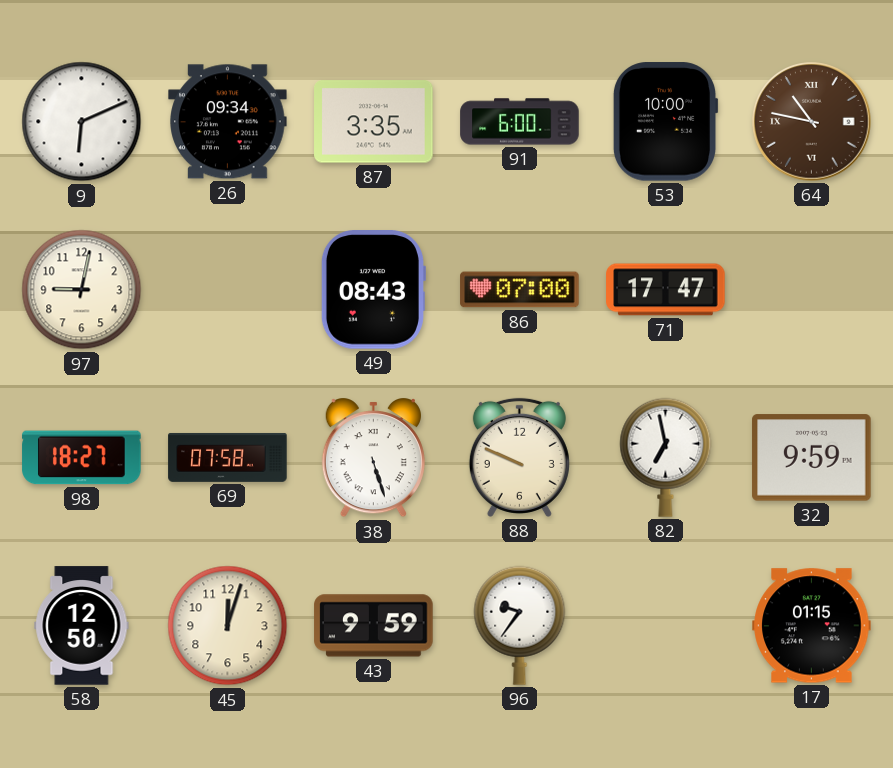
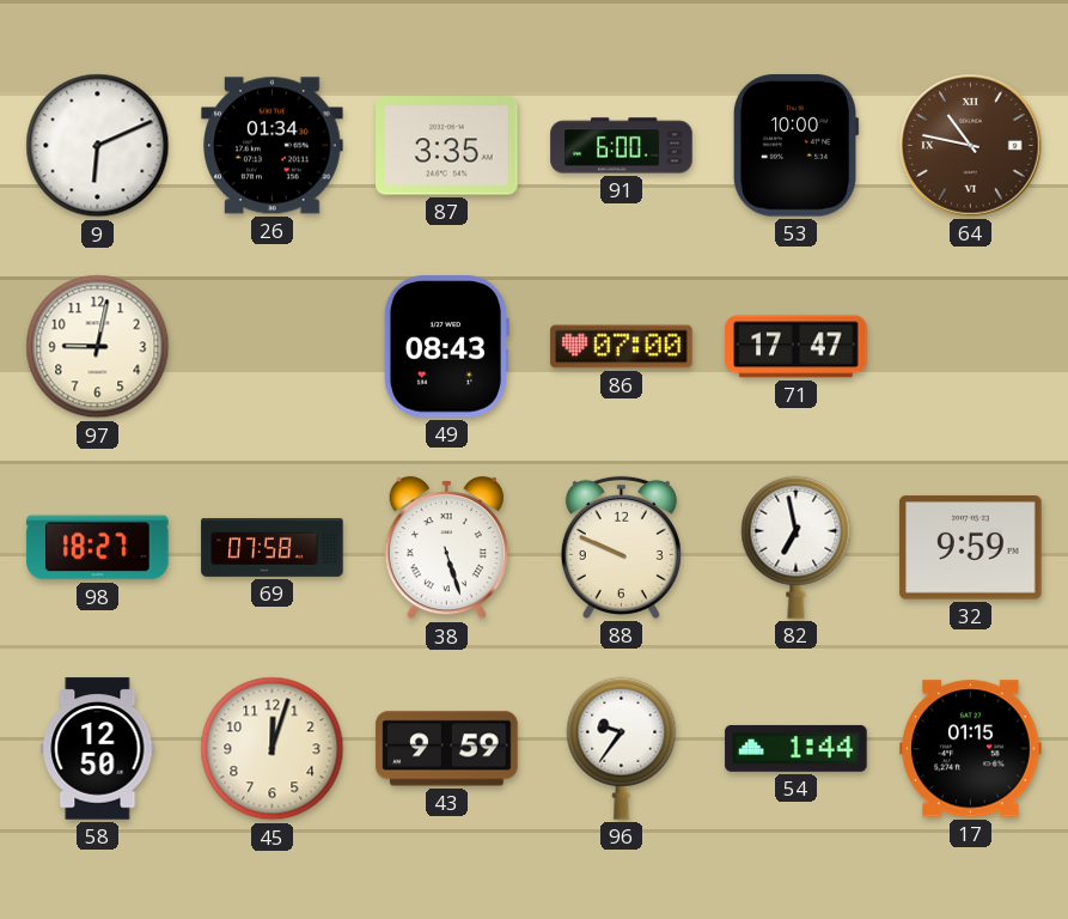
26: 09:34 -> 01:34 (273, 146)
54: none -> 1:44 (797, 748)
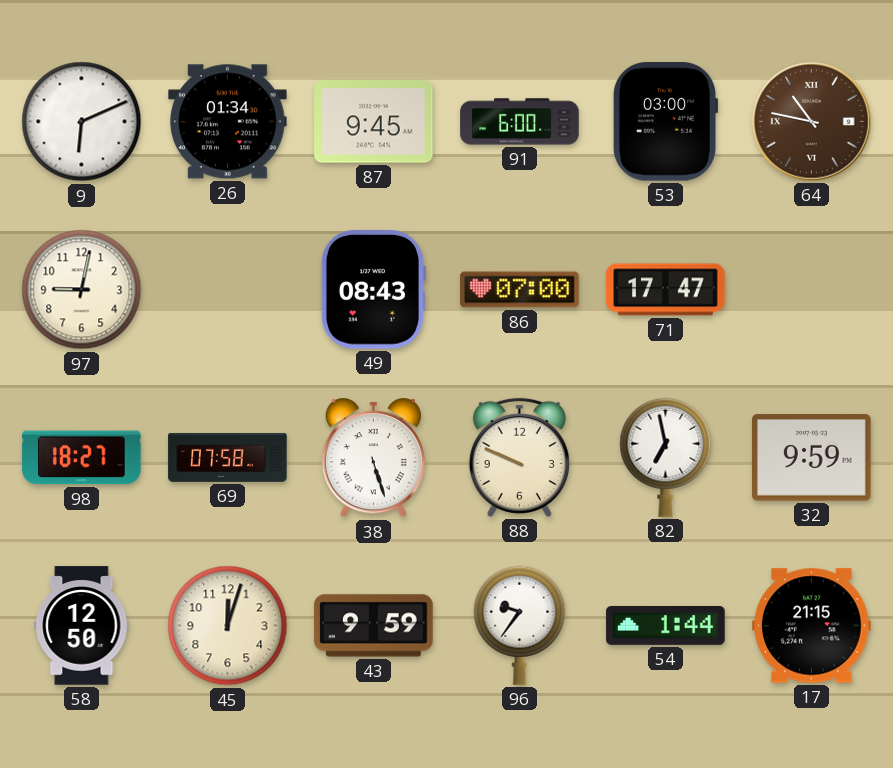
87: 3:35 -> 9:45 (374, 122)
53: 10:00 -> 03:00 (665, 122)
17: 01:15 -> 21:15 (812, 626)
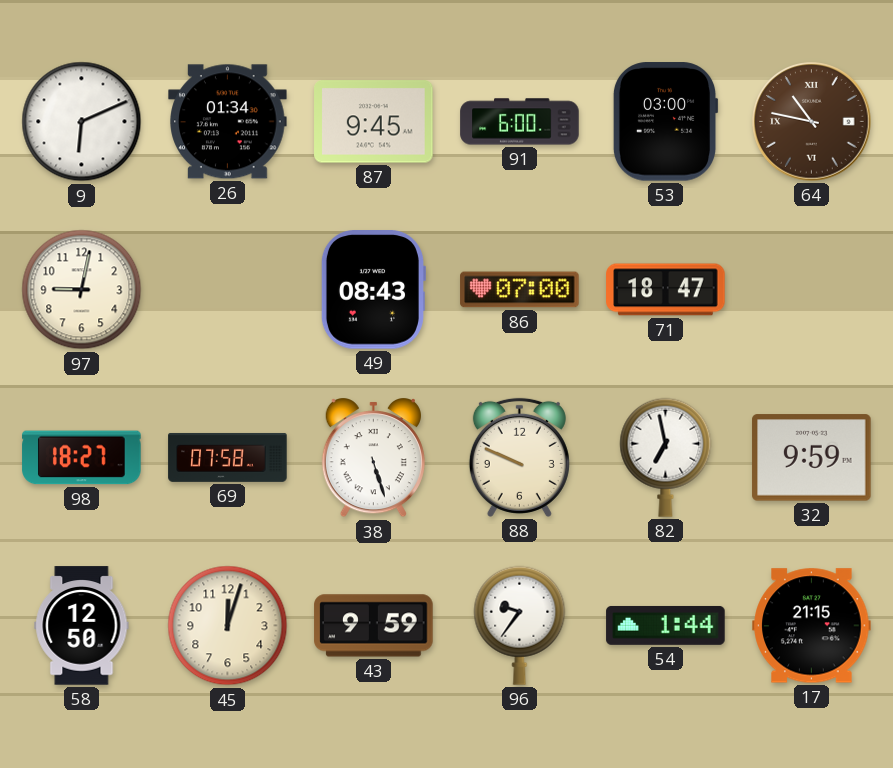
71: 17:47 -> 18:47 (666, 290)
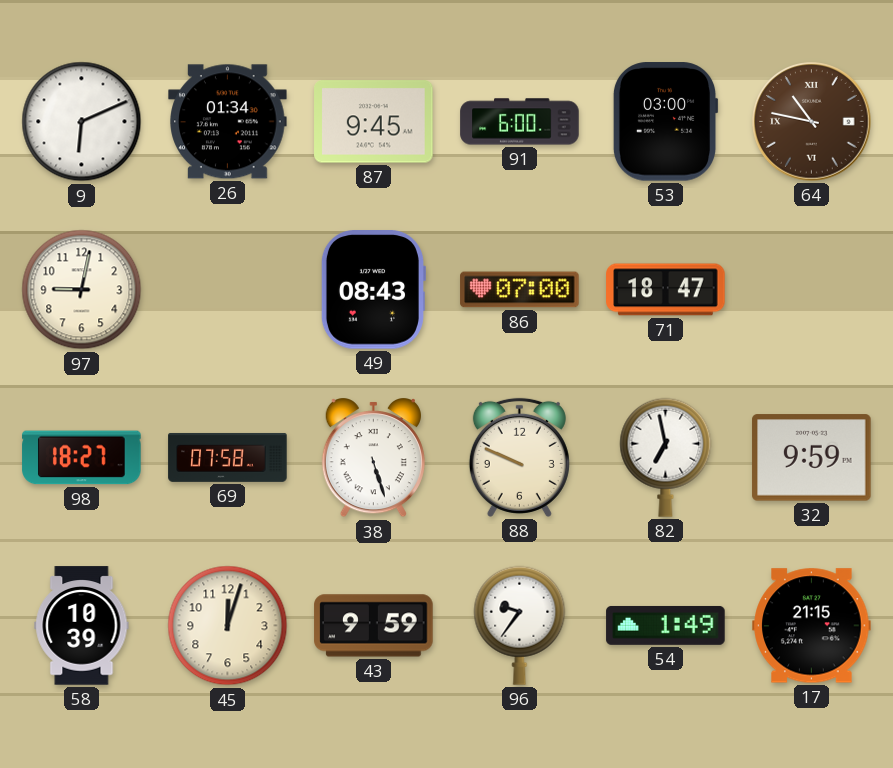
58: 12:50 -> 10:39 (82, 626)
54: 1:44 -> 1:49 (666, 625)
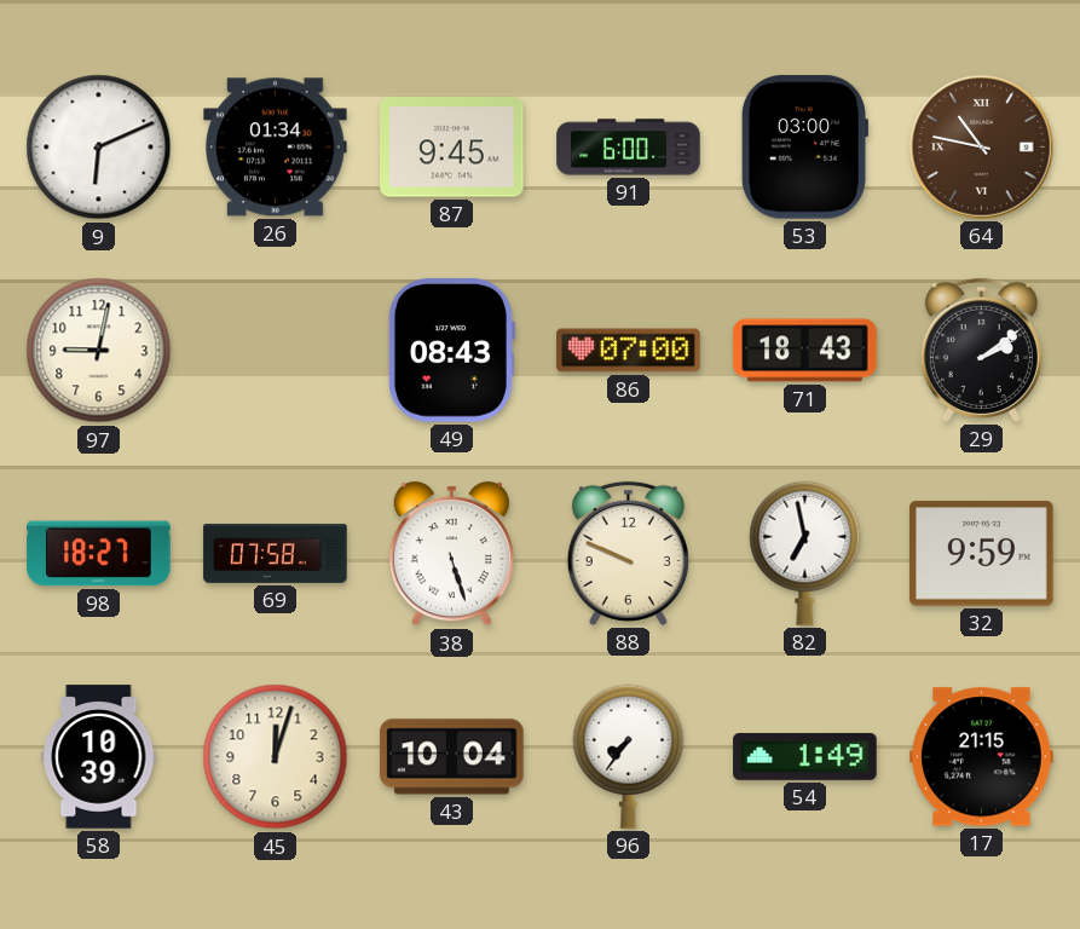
71: 18:47 -> 18:43 (805, 351)
29: none -> 2:09 (981, 350)
43: 9:59 -> 10:04 (452, 757)
96: 9:36 -> 7:36 (629, 756)
